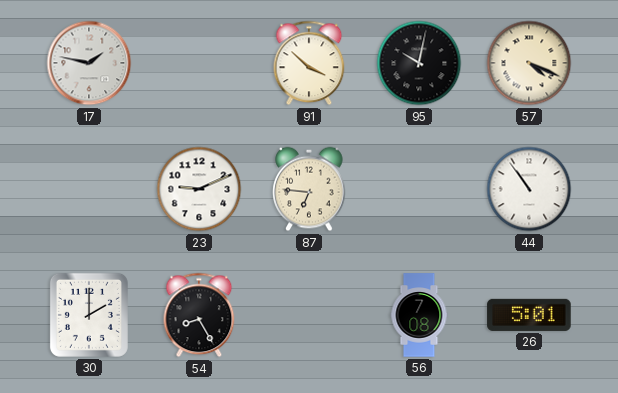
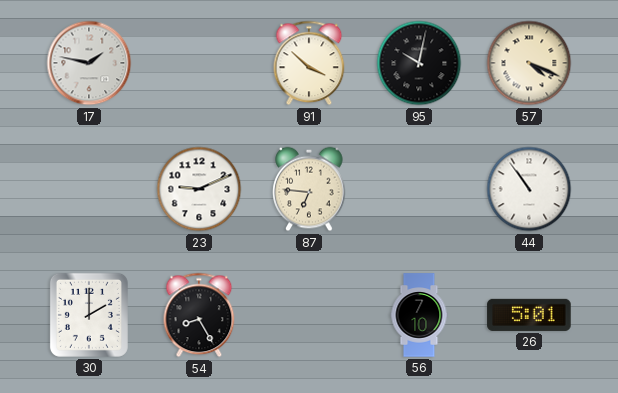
56: 7:08 -> 7:10 (419, 315)
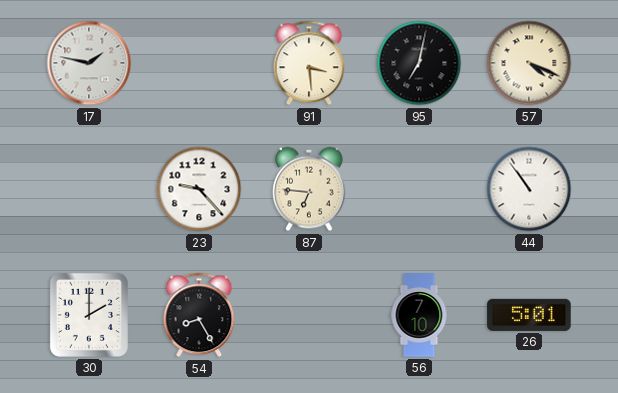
91: 3:52 -> 3:29 (309, 63)
95: 10:02 -> 7:02 (419, 63)
23: 9:11 -> 9:23 (199, 189)
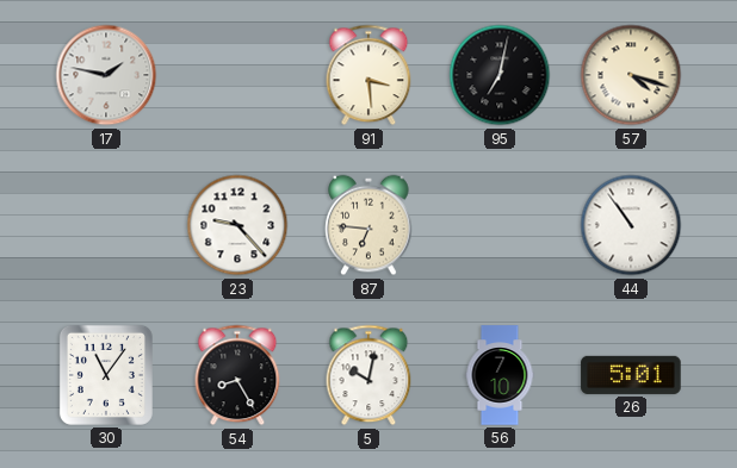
57: 4:19 -> 4:18 (631, 75)
30: 2:00 -> 11:06 (106, 375)
5: none -> 10:02 (368, 375)
